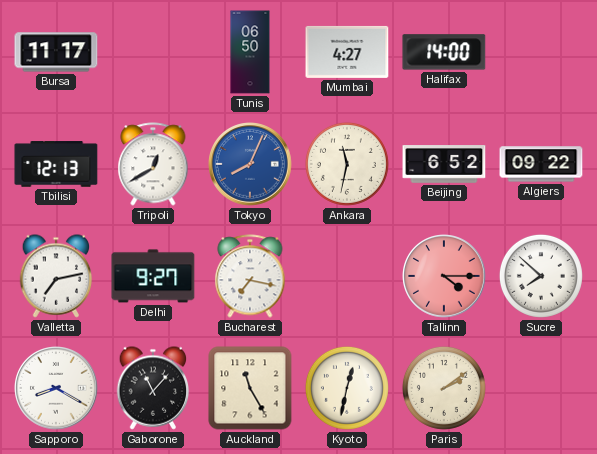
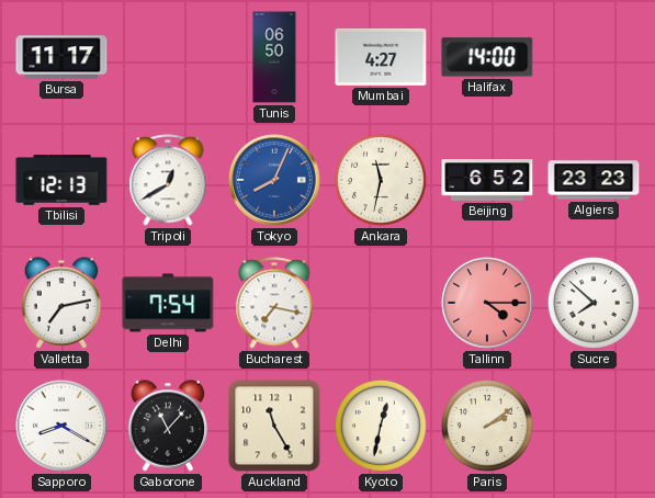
Algiers: 09:22 -> 23:23 (594, 180)
Delhi: 9:27 -> 7:54 (168, 303)
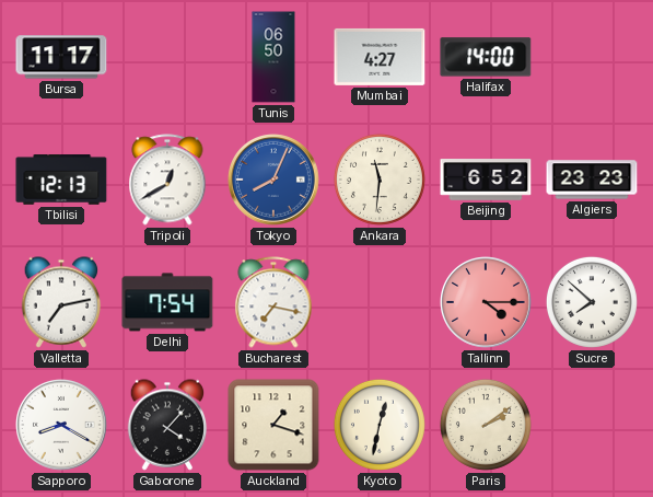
Ankara: 11:32 -> 11:31 (380, 180)
Gaborone: 11:07 -> 4:07 (167, 425)
Auckland: 11:25 -> 1:18 (273, 425)
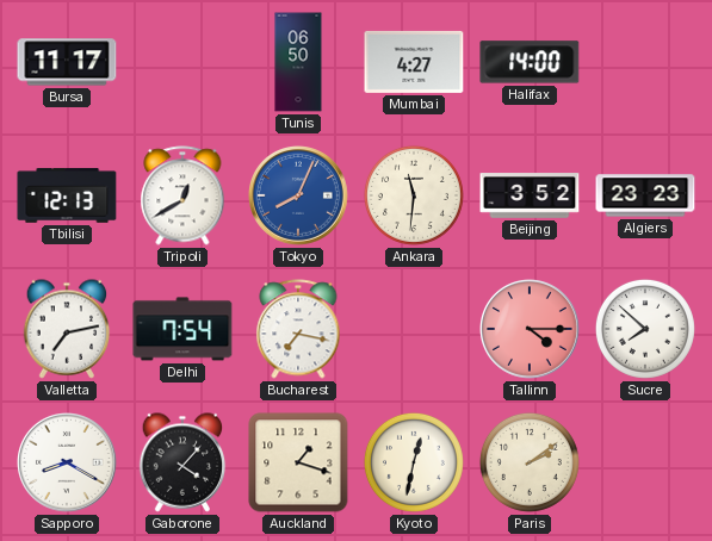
Beijing: 6:52 -> 3:52 (530, 195)
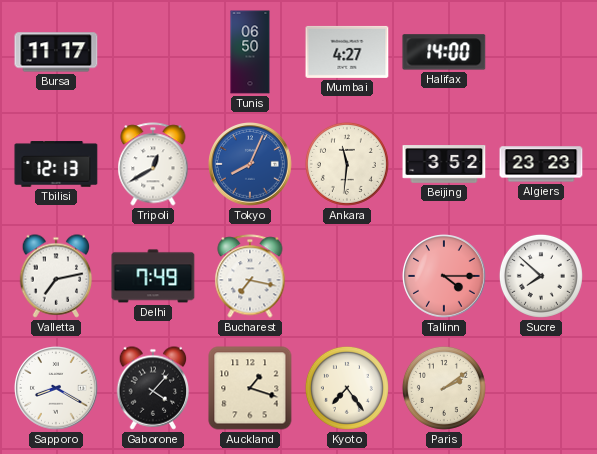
Delhi: 7:54 -> 7:49 (153, 276)
Kyoto: 12:32 -> 7:24 (347, 388)
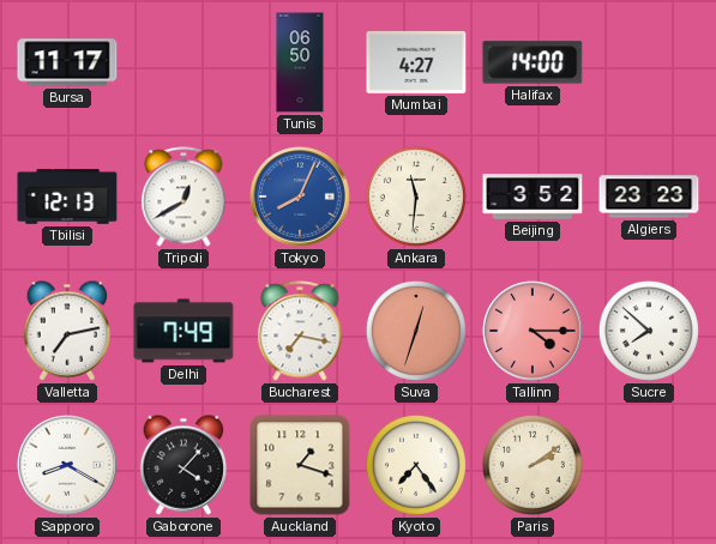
Suva: none -> 12:33 (416, 331)
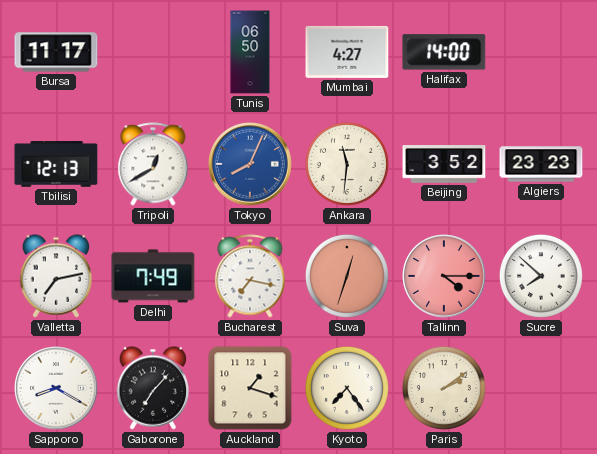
Gaborone: 4:07 -> 7:07 (153, 388)
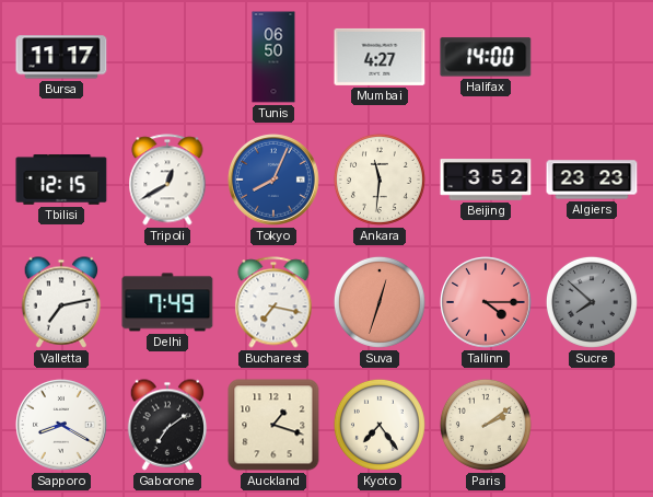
Tbilisi: 12:13 -> 12:15 (61, 180)
Sucre dial: white -> grey (592, 302)
Gaborone: 7:07 -> 7:09 (167, 425)
